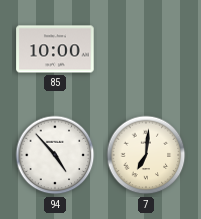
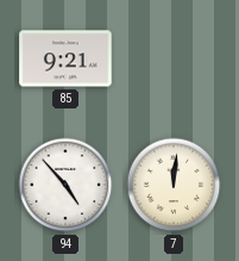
85: 10:00 -> 9:21 (65, 58)
7: 7:01 -> 12:01 (174, 185)
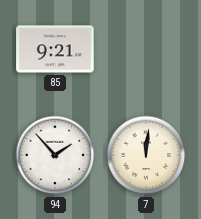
94: 4:53 -> 1:53 (55, 155)
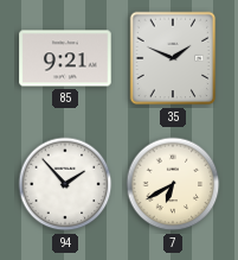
35: none -> 1:49 (173, 58)
7: 12:01 -> 6:40 (173, 184)
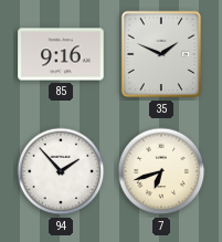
85: 9:21 -> 9:16 (61, 54)
7: 6:40 -> 6:42 (161, 171)
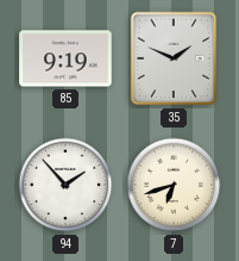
85: 9:16 -> 9:19 (65, 58)
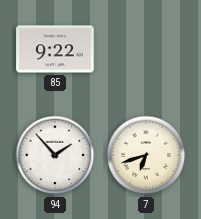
85: 9:19 -> 9:22 (55, 49)
35: 1:49 -> none (174, 58)
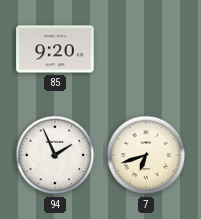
85: 9:22 -> 9:20 (55, 49)
94: 1:53 -> 1:56 (55, 155)
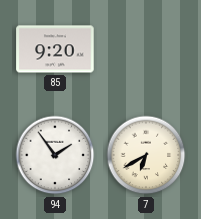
94: 1:56 -> 1:54 (55, 155)
7: 6:42 -> 6:40 (146, 155)
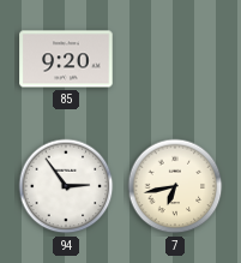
94: 1:54 -> 2:54 (66, 186)
7: 6:40 -> 6:43 (175, 186)
